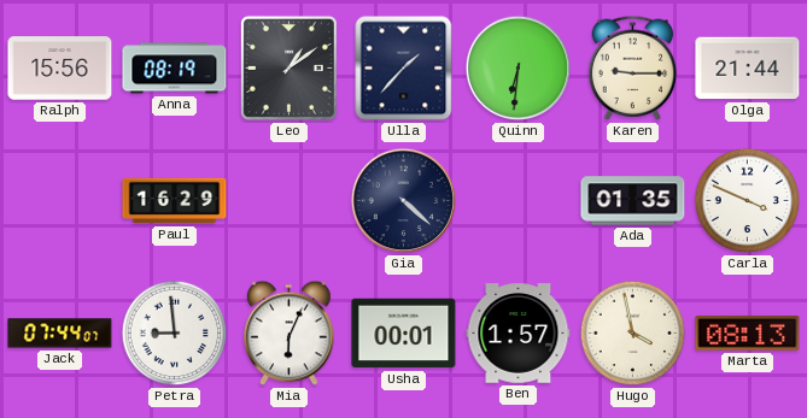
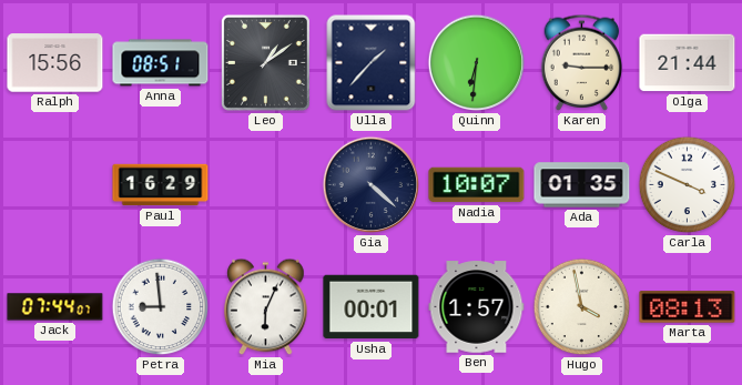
Anna: 08:19 -> 08:51 (161, 63)
Nadia: none -> 10:07 (477, 185)
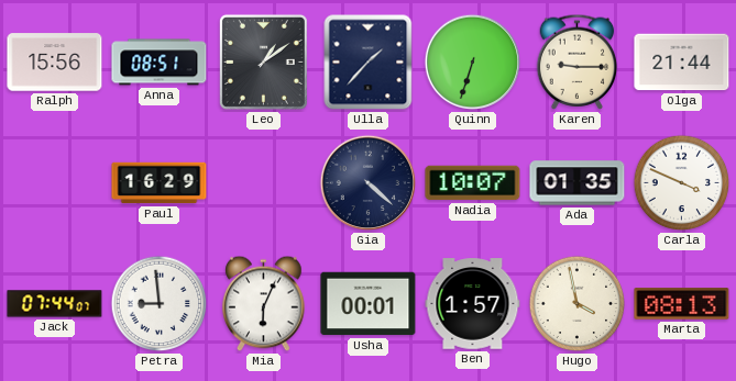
Quinn: 6:31 -> 6:33 (473, 63)
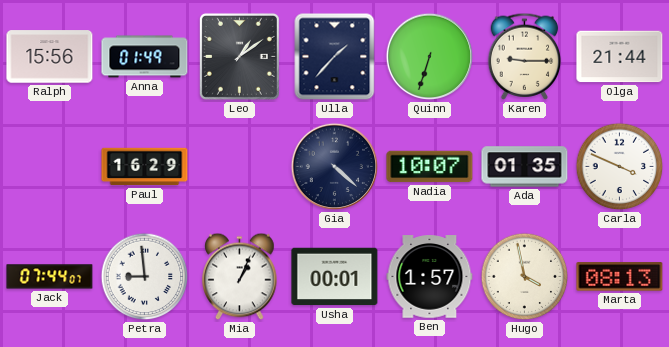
Anna: 08:51 -> 01:49 (145, 57)
Mia: 6:04 -> 1:04 (240, 277)
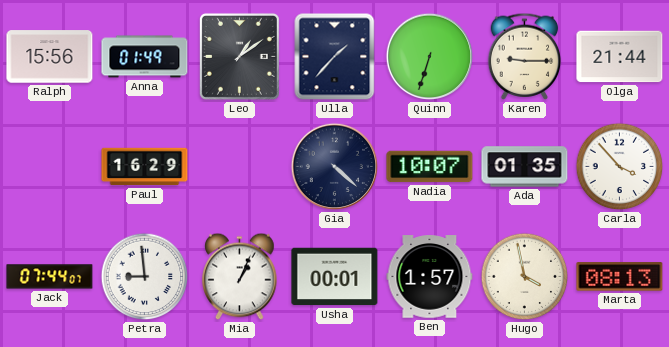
Carla: 3:49 -> 3:53 (620, 167)
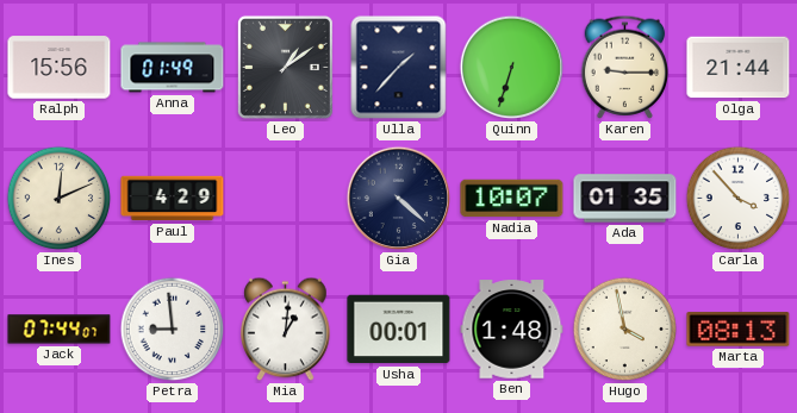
Ines: none -> 12:11 (60, 199)
Paul: 16:29 -> 4:29 (173, 199)
Mia: 1:04 -> 1:01 (286, 330)
Ben: 1:57 -> 1:48 (512, 330)
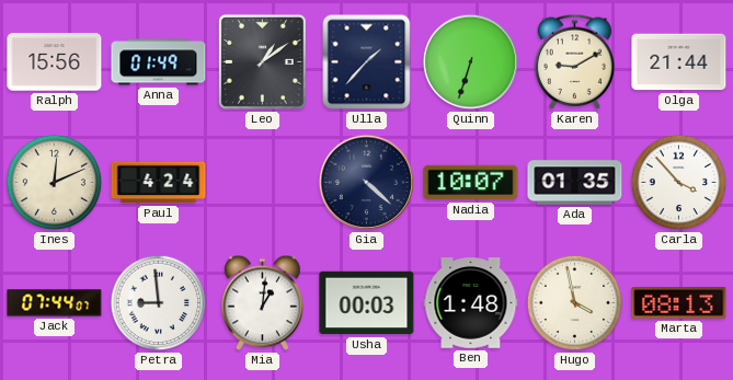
Karen: 9:15 -> 9:10 (575, 61)
Paul: 4:29 -> 4:24 (159, 183)
Usha: 00:01 -> 00:03 (367, 303)
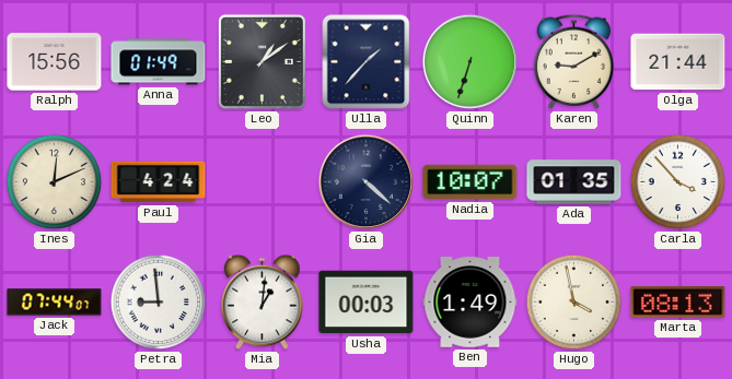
Ben: 1:48 -> 1:49 (470, 303)
